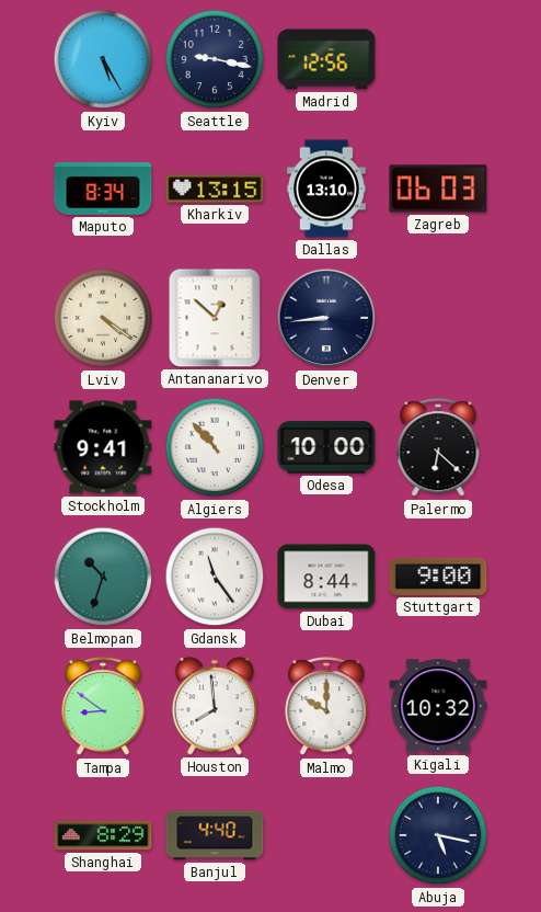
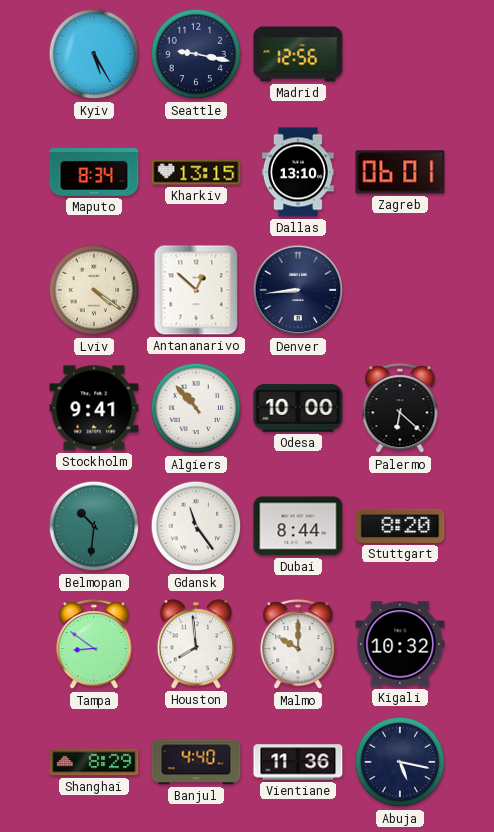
Zagreb: 06:03 -> 06:01 (400, 172)
Belmopan: 10:33 -> 10:31 (94, 526)
Stuttgart: 9:00 -> 8:20 (400, 526)
Vientiane: none -> 11:36 (298, 762)
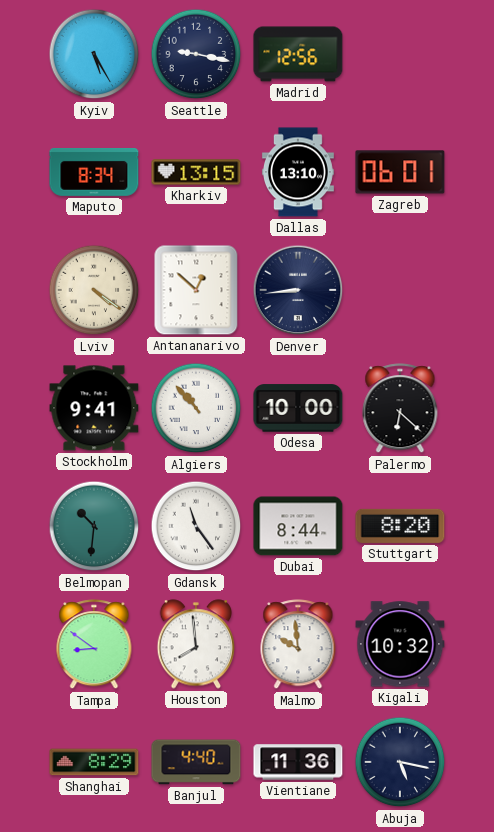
Malmo: 10:00 -> 9:59 (298, 645)
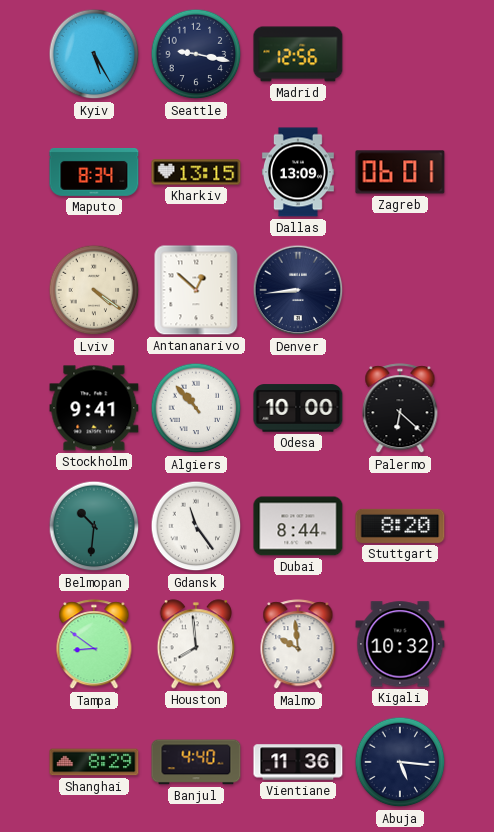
Dallas: 13:10 -> 13:09 (298, 172)
Abuja: 5:17 -> 5:16 (400, 762)
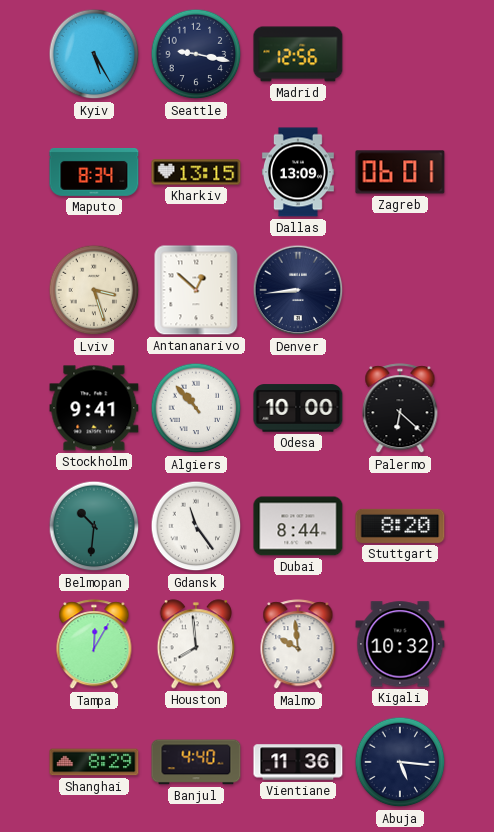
Lviv: 4:21 -> 3:27 (94, 290)
Tampa: 8:51 -> 12:05 (94, 645)
